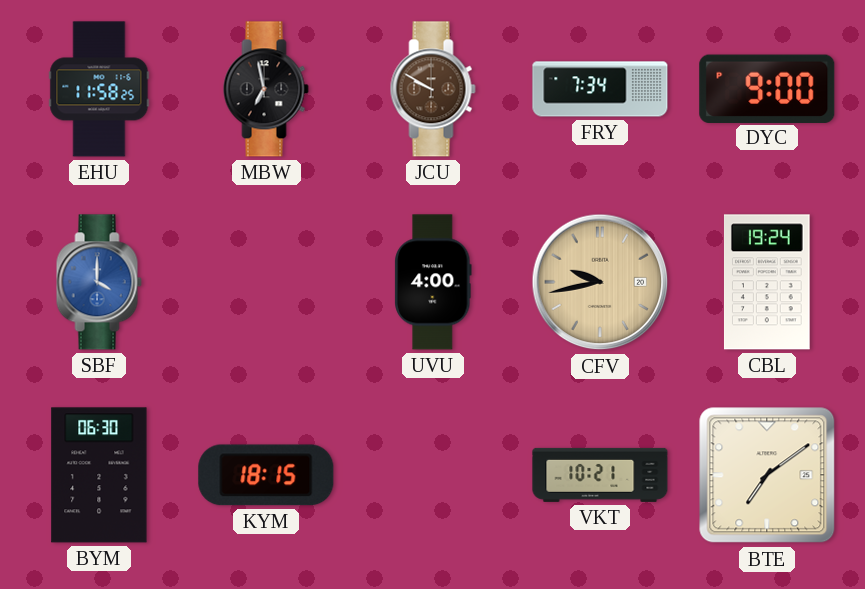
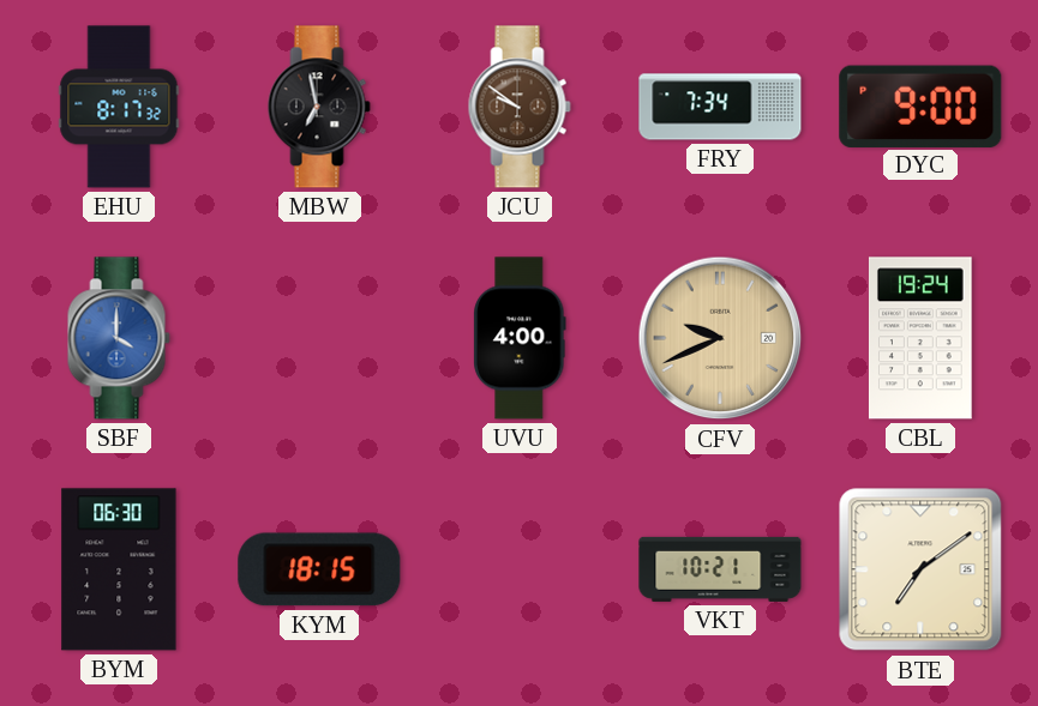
EHU: 11:58 -> 8:17 (119, 107)
JCU: 9:50 -> 9:51 (520, 107)
CFV: 9:43 -> 9:41 (720, 338)
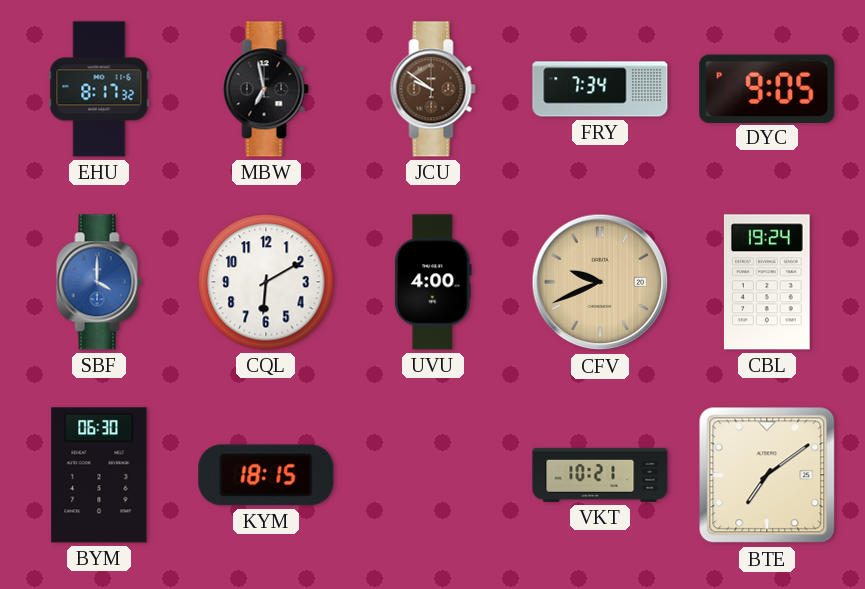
DYC: 9:00 -> 9:05 (767, 88)
CQL: none -> 6:10 (266, 282)
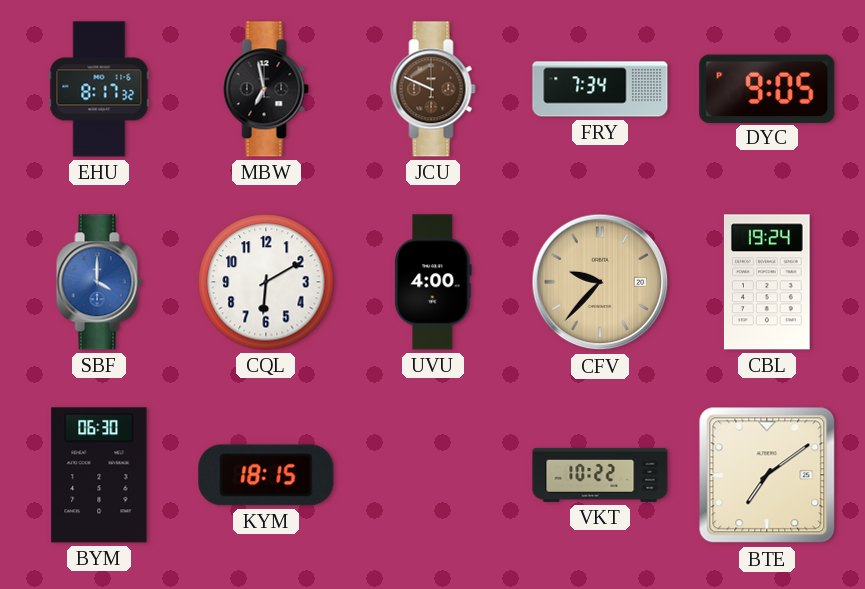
JCU: 9:51 -> 9:49 (433, 89)
CFV: 9:41 -> 9:37 (600, 282)
VKT: 10:21 -> 10:22 (600, 475)
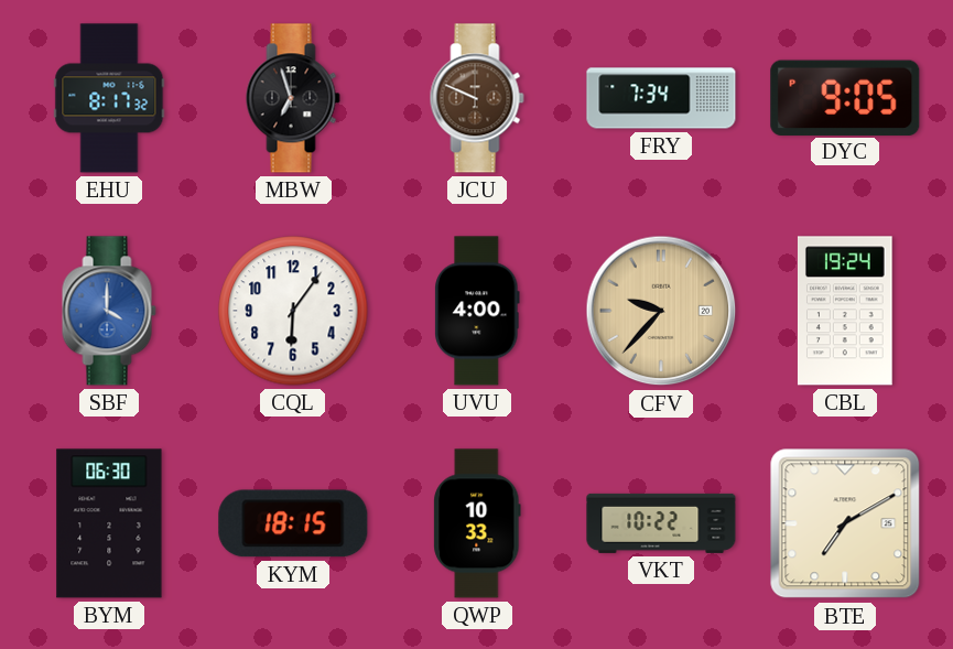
MBW: 6:58 -> 6:57 (293, 98)
CQL: 6:10 -> 6:06 (293, 311)
QWP: none -> 10:33 (477, 523)
BTE: 7:09 -> 7:10 (845, 523)
